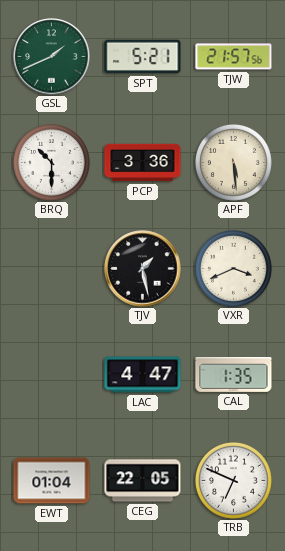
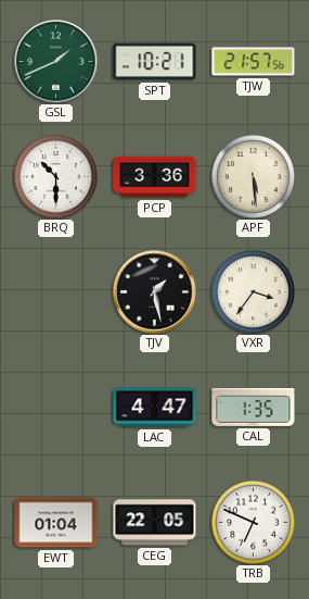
SPT: 5:21 -> 10:21 (155, 62)
VXR: 3:41 -> 3:36 (253, 291)
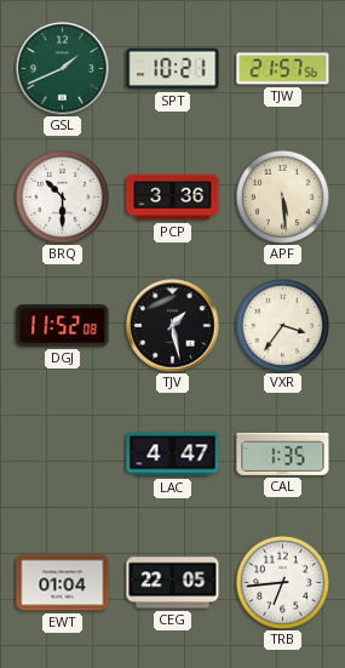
DGJ: none -> 11:52 (63, 326)
TRB: 6:49 -> 6:44 (282, 582)
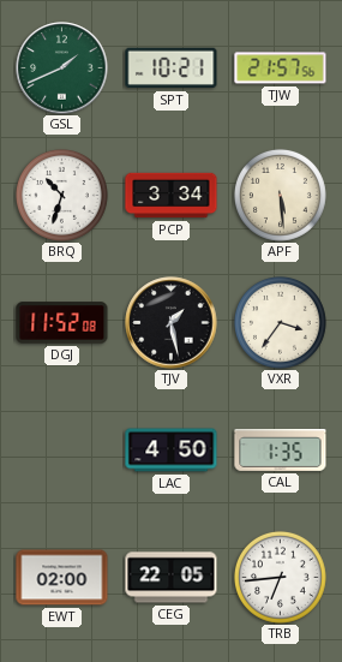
BRQ: 10:30 -> 10:33 (61, 195)
PCP: 3:36 -> 3:34 (172, 196)
LAC: 4:47 -> 4:50 (172, 451)
EWT: 01:04 -> 02:00 (62, 578)
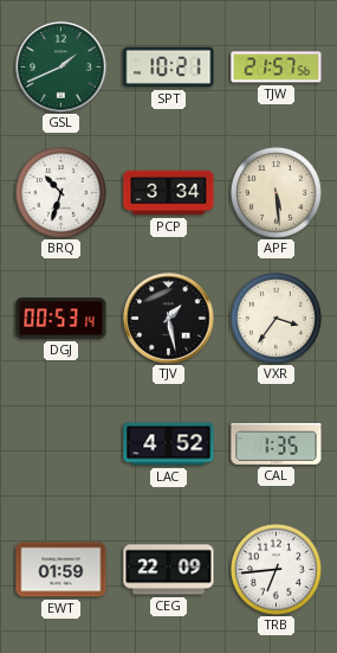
DGJ: 11:52 -> 00:53 (61, 319)
LAC: 4:50 -> 4:52 (169, 444)
EWT: 02:00 -> 01:59 (61, 570)
CEG: 22:05 -> 22:09 (169, 570)
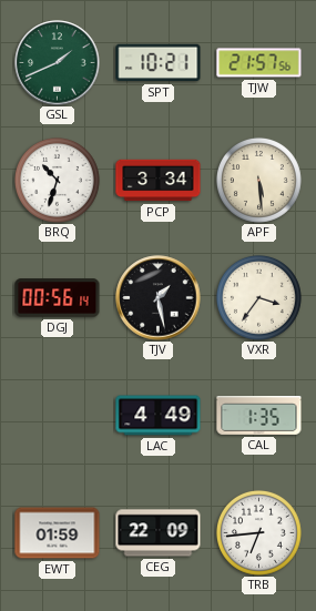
DGJ: 00:53 -> 00:56 (58, 298)
LAC: 4:52 -> 4:49 (159, 416)
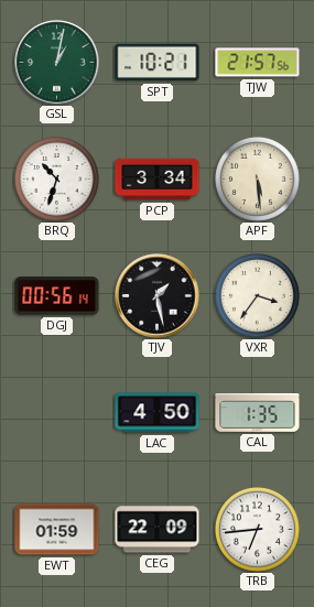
GSL: 1:41 -> 1:02 (57, 63)
LAC: 4:49 -> 4:50 (158, 413)
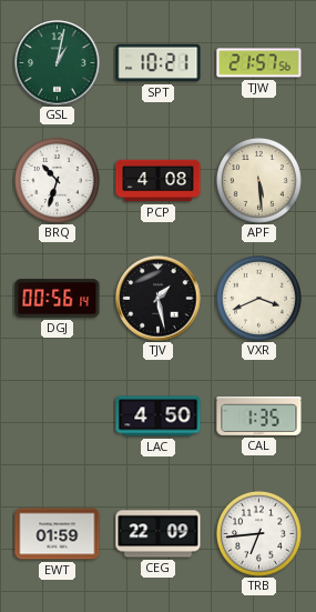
PCP: 3:34 -> 4:08 (159, 181)
VXR: 3:36 -> 3:41 (258, 298)
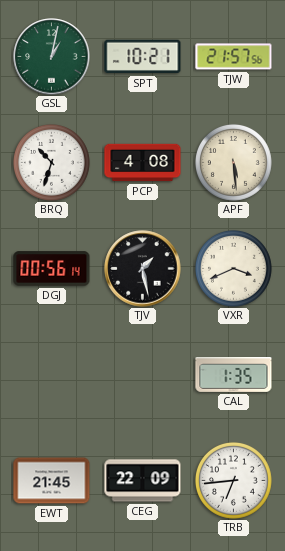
LAC: 4:50 -> none (159, 417)
EWT: 01:59 -> 21:45 (52, 481)
